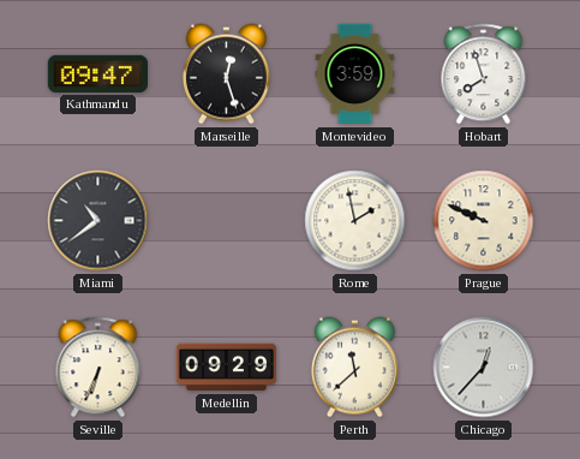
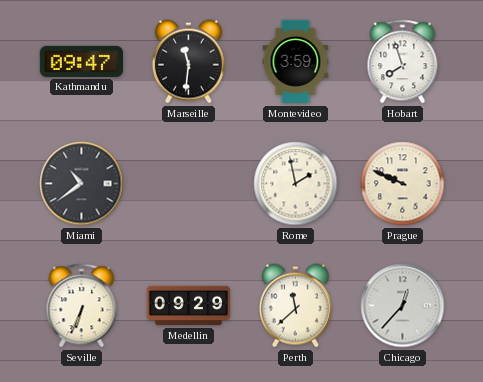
Marseille: 12:27 -> 11:31 (188, 62)
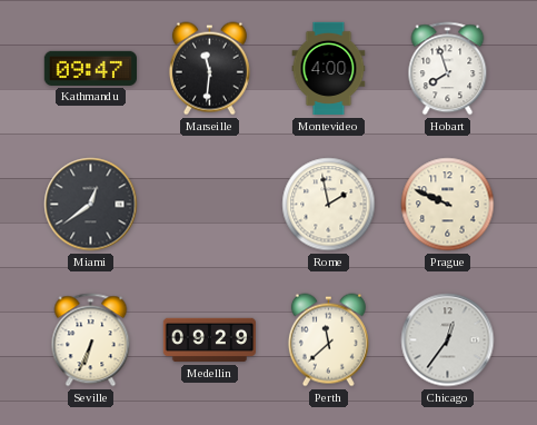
Montevideo: 3:59 -> 4:00 (329, 69)
Miami: 10:39 -> 12:39 (91, 205)
Chicago: 12:37 -> 12:36 (448, 340)
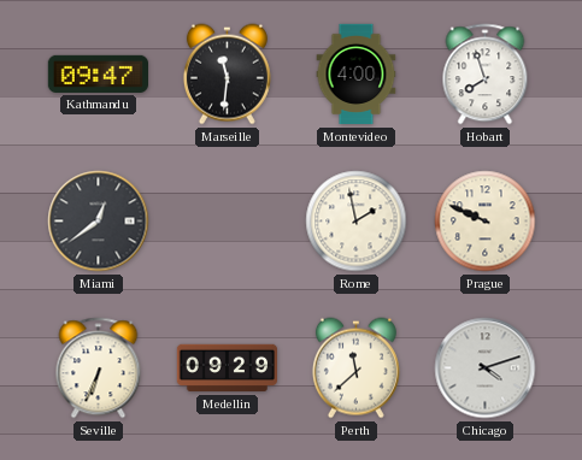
Chicago: 12:36 -> 4:12 (486, 368)
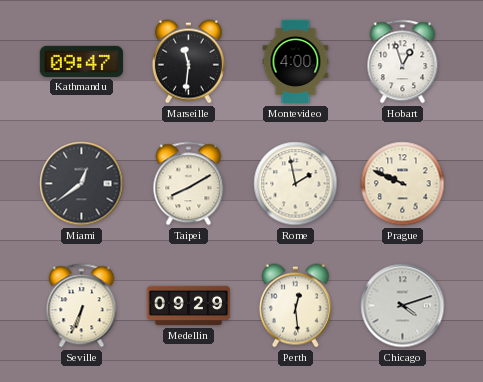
Hobart: 7:57 -> 12:57 (403, 62)
Taipei: none -> 8:10 (189, 184)
Perth: 11:38 -> 12:29 (295, 306)
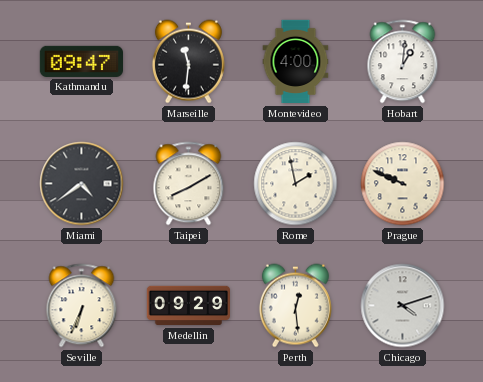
Hobart: 12:57 -> 1:01 (403, 62)
Miami: 12:39 -> 4:39 (82, 184)
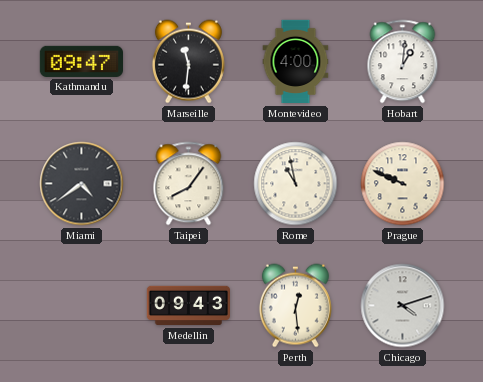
Taipei: 8:10 -> 8:06 (189, 184)
Rome: 1:58 -> 10:58 (296, 184)
Seville: 6:34 -> none (82, 306)
Medellin: 09:29 -> 09:43 (188, 306)
